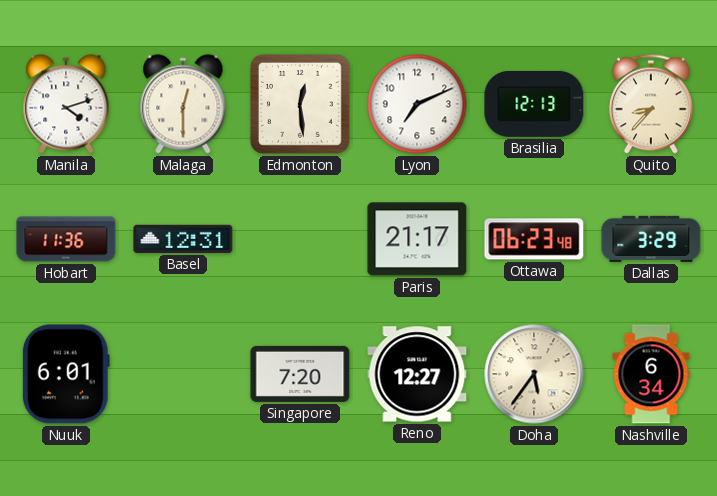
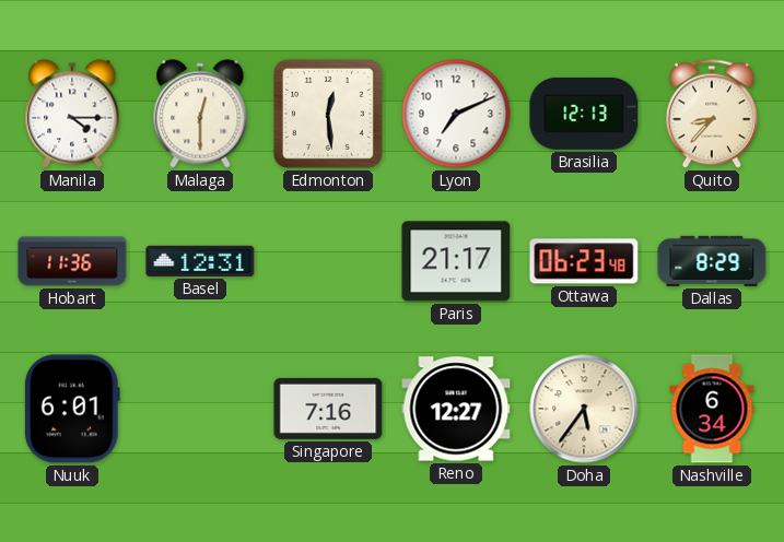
Manila: 4:12 -> 4:15 (72, 114)
Dallas: 3:29 -> 8:29 (712, 261)
Singapore: 7:20 -> 7:16 (328, 409)
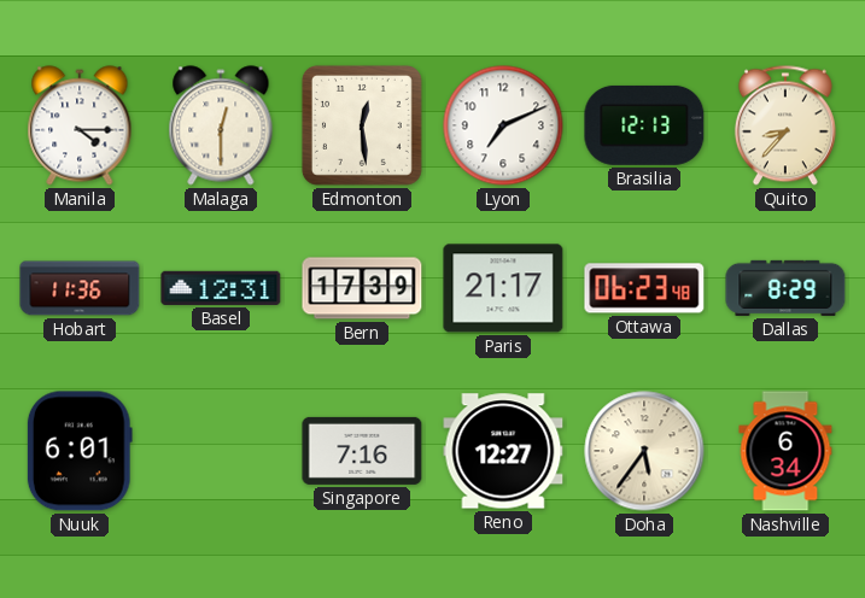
Bern: none -> 17:39 (362, 288)
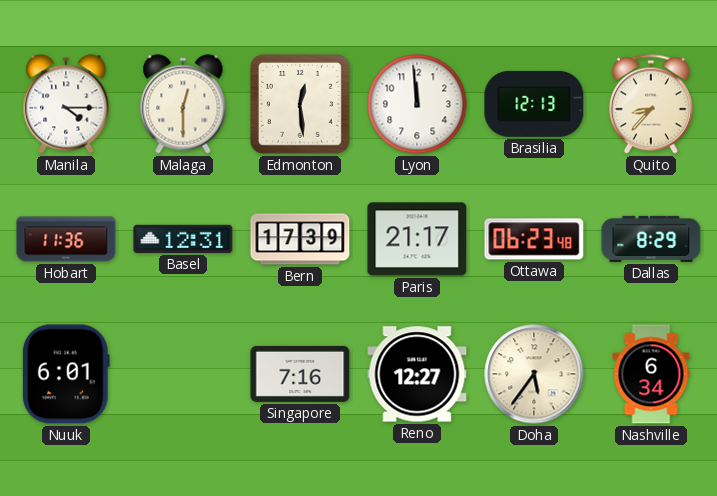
Lyon: 7:11 -> 11:59 (417, 104)
